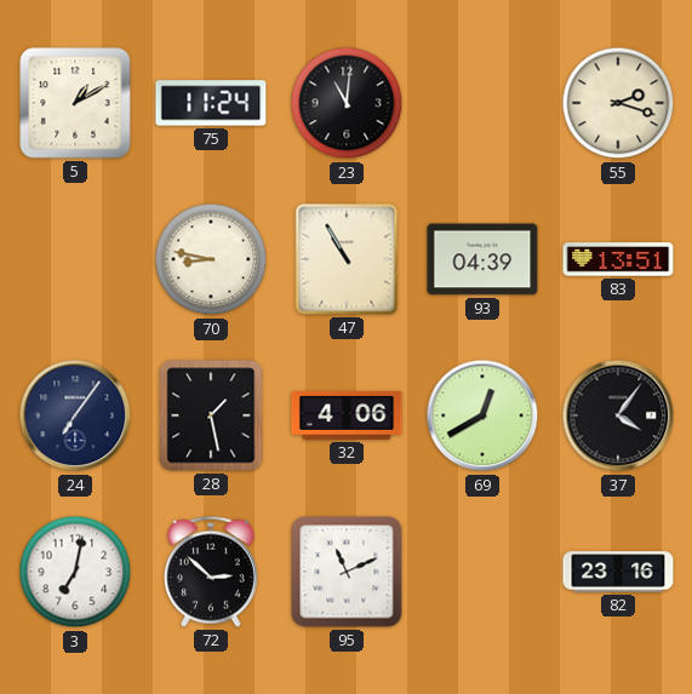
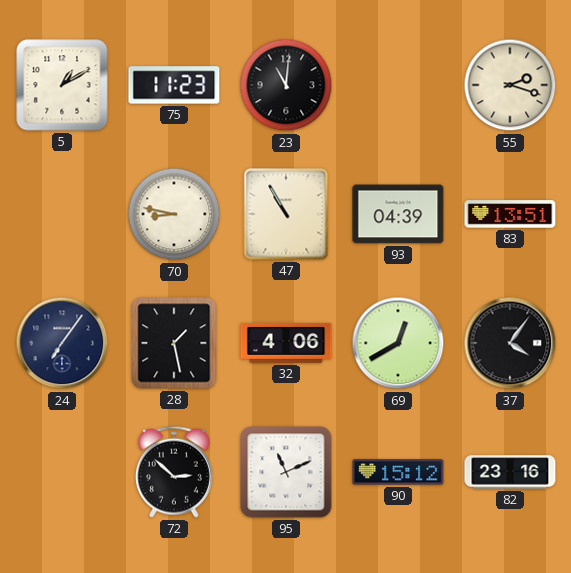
75: 11:24 -> 11:23 (174, 85)
3: 7:02 -> none (75, 572)
90: none -> 15:12 (398, 472)
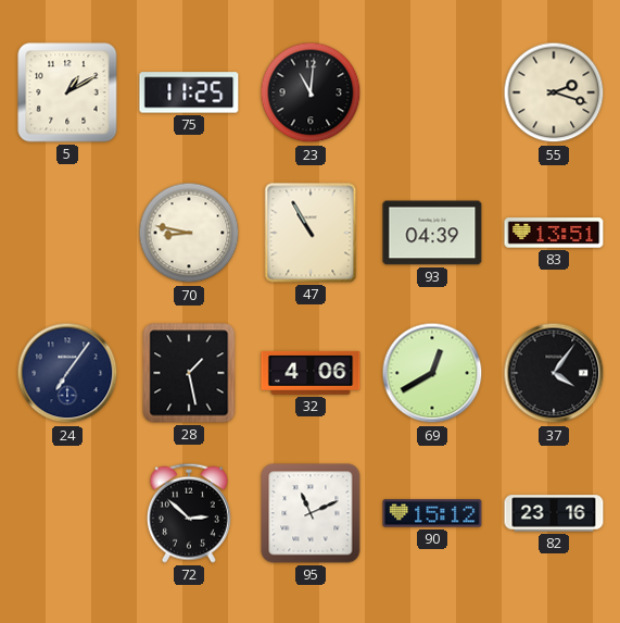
75: 11:23 -> 11:25 (189, 92)
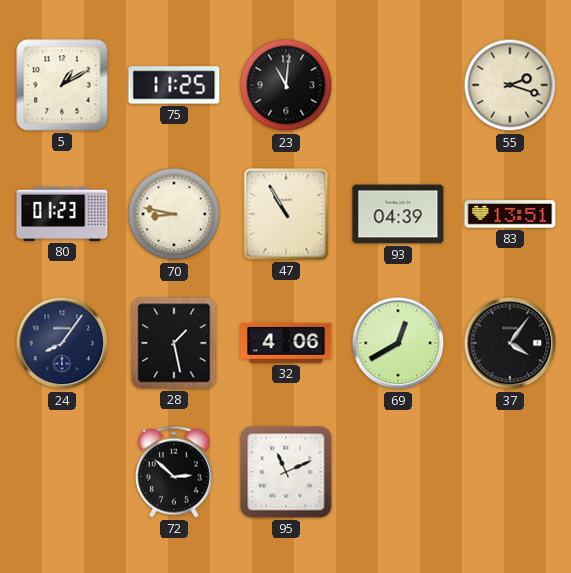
80: none -> 01:23 (62, 214)
24: 7:06 -> 8:06 (62, 343)
90: 15:12 -> none (432, 513)
82: 23:16 -> none (554, 513)
